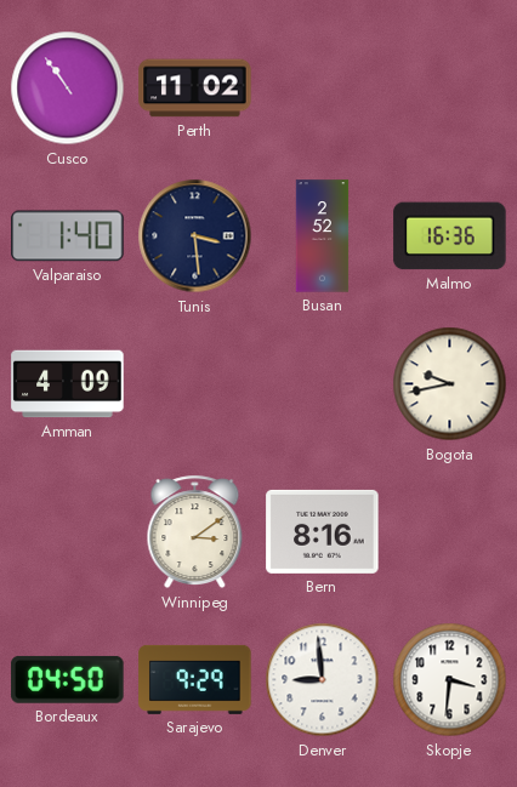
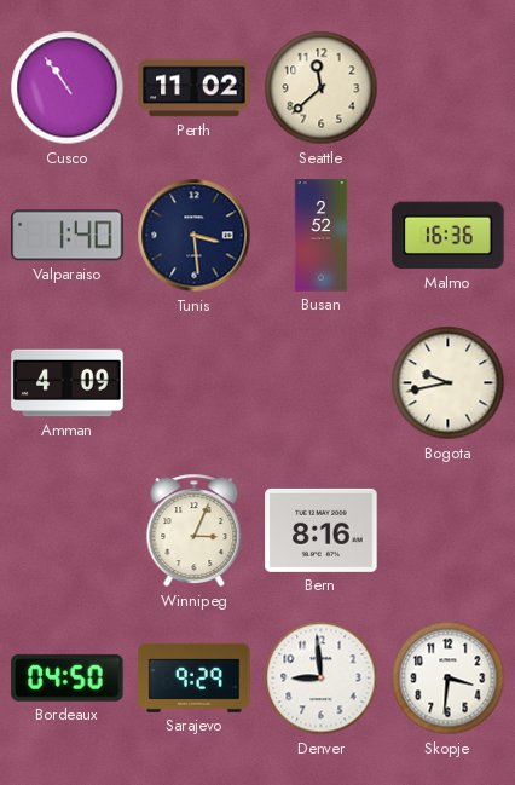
Seattle: none -> 11:38 (322, 88)
Winnipeg: 3:09 -> 3:04 (195, 531)
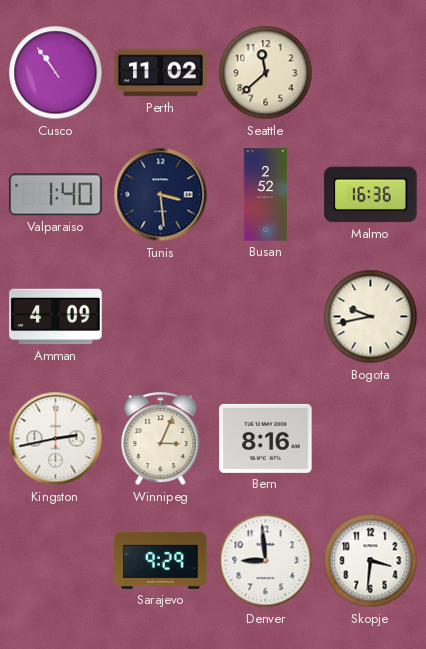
Kingston: none -> 2:43 (56, 439)
Bordeaux: 04:50 -> none (68, 677)
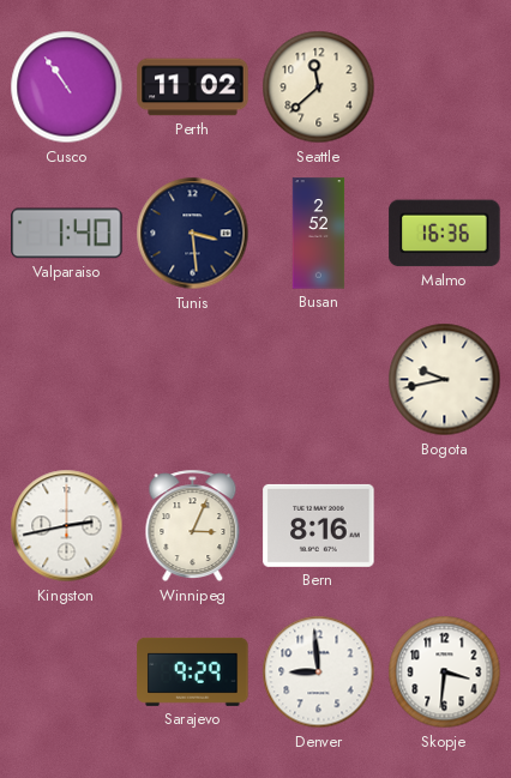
Amman: 4:09 -> none (56, 317)
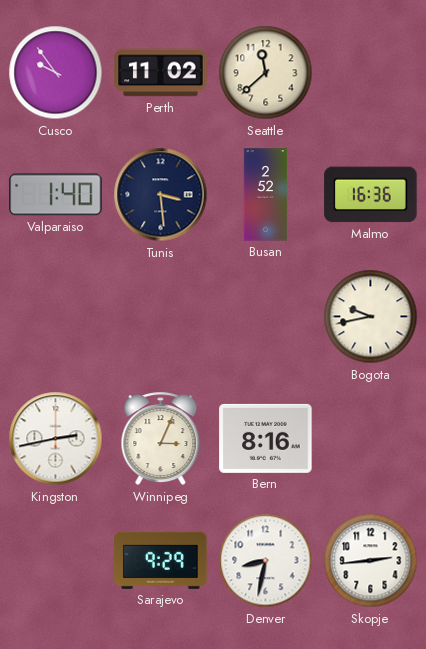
Cusco: 10:54 -> 9:54 (56, 73)
Denver: 8:59 -> 8:32 (266, 561)
Skopje: 3:31 -> 2:44 (371, 561)
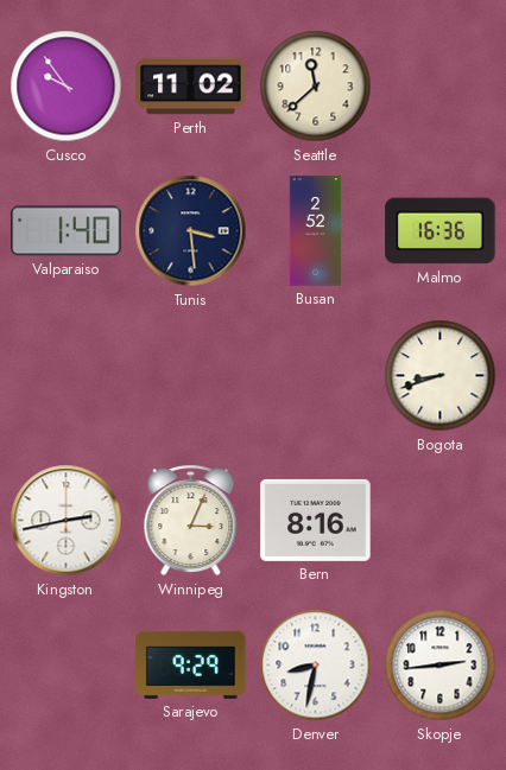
Bogota: 9:43 -> 8:42 (441, 376)
